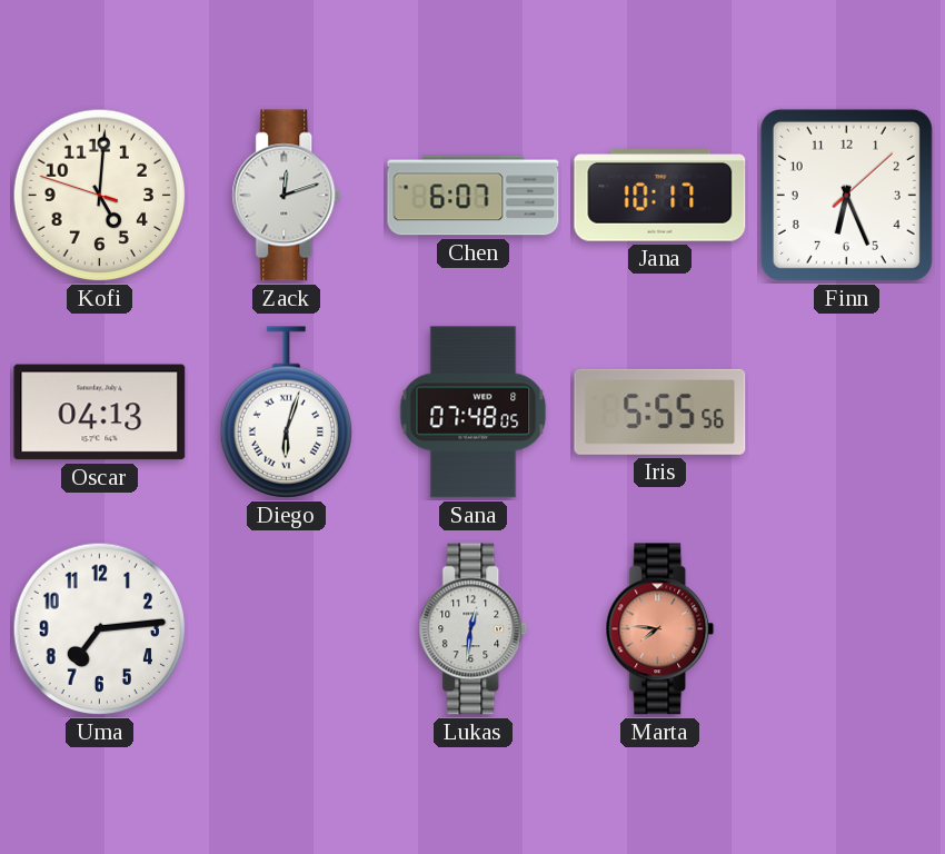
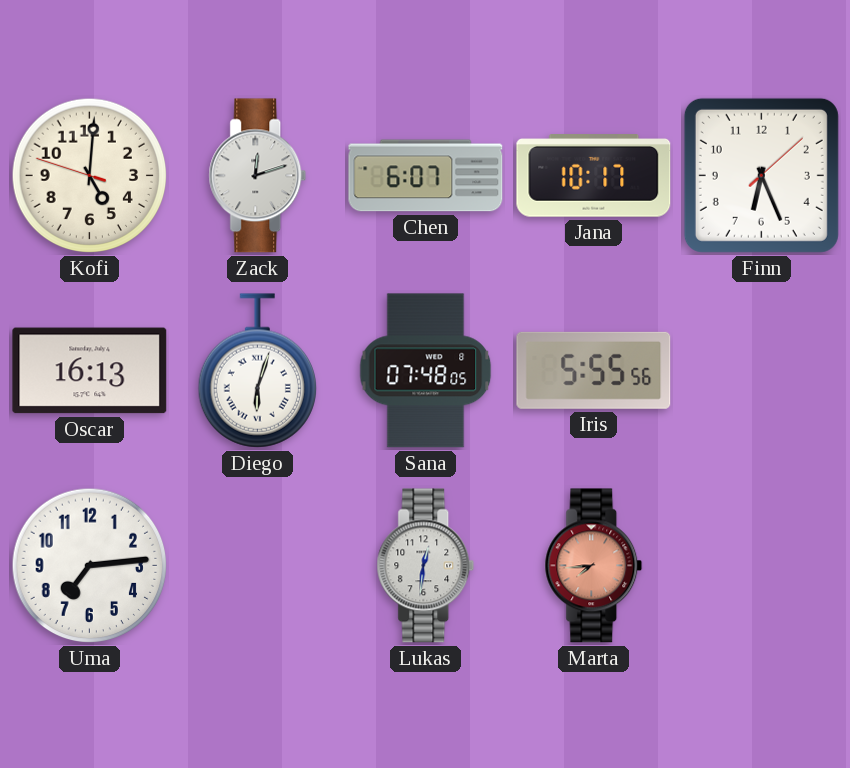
Oscar: 04:13 -> 16:13 (90, 371)
Marta: 7:46 -> 7:44 (594, 566)
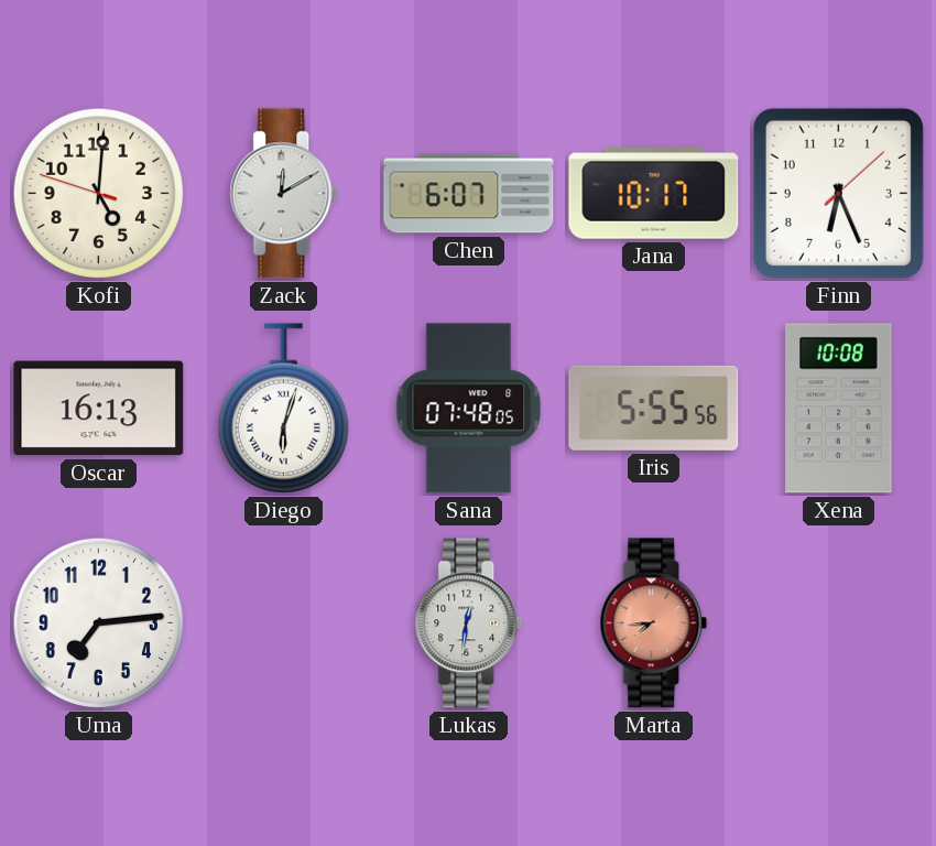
Zack: 12:12 -> 12:10 (284, 194)
Xena: none -> 10:08 (839, 409)
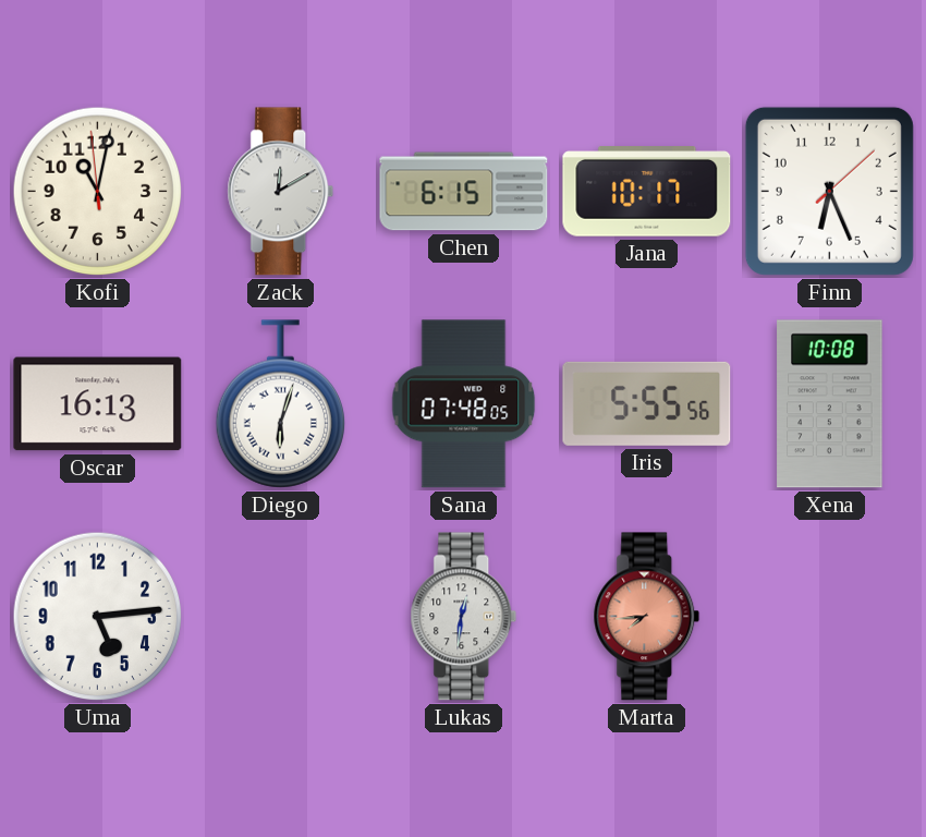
Kofi: 5:00 -> 11:01 (98, 192)
Chen: 6:07 -> 6:15 (464, 192)
Uma: 7:14 -> 5:14 (98, 617)
